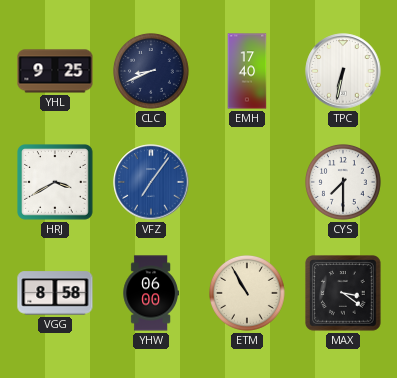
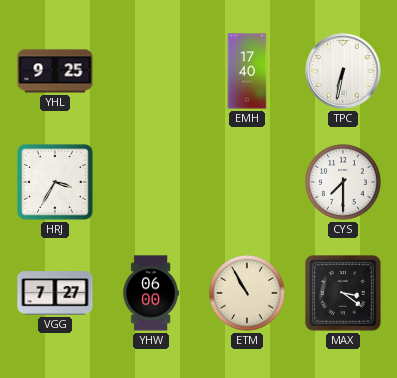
CLC: 8:41 -> none (152, 72)
HRJ: 3:40 -> 3:35 (56, 183)
VFZ: 7:06 -> none (151, 182)
VGG: 8:58 -> 7:27 (55, 293)
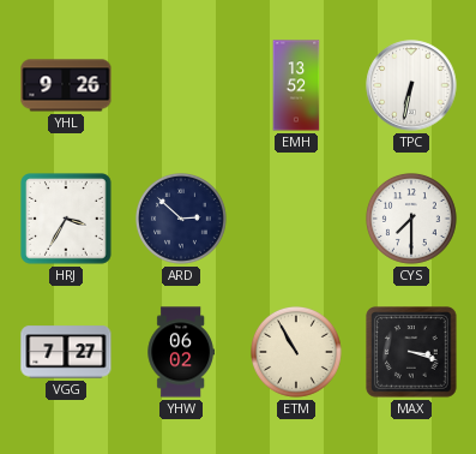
YHL: 9:25 -> 9:26 (66, 85)
EMH: 17:40 -> 13:52 (296, 85)
ARD: none -> 2:52 (182, 220)
YHW: 06:00 -> 06:02 (181, 352)
MAX: 3:21 -> 3:18 (412, 353)
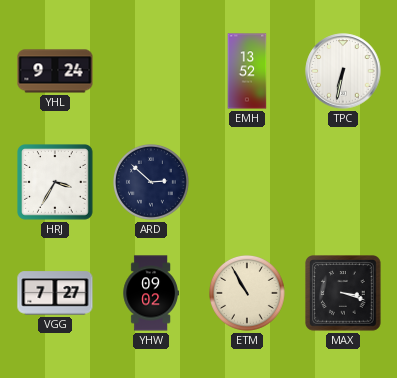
YHL: 9:26 -> 9:24 (55, 71)
CYS: 7:30 -> none (412, 220)
YHW: 06:02 -> 09:02 (151, 293)
